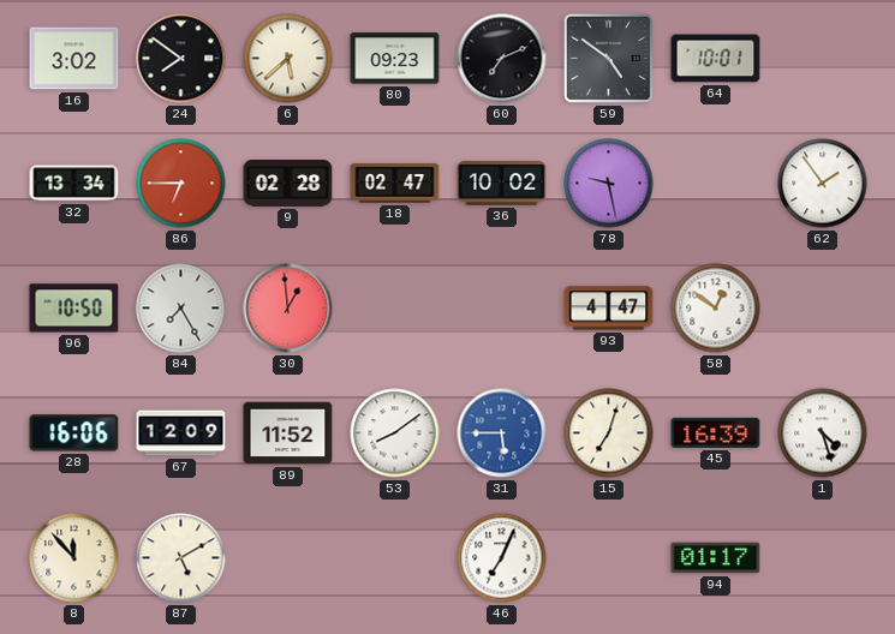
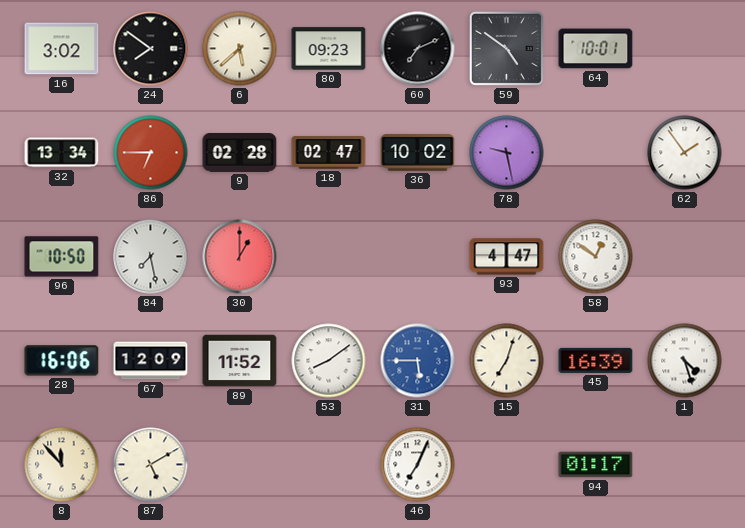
84: 7:25 -> 7:28 (151, 257)
30: 12:59 -> 1:00 (240, 257)
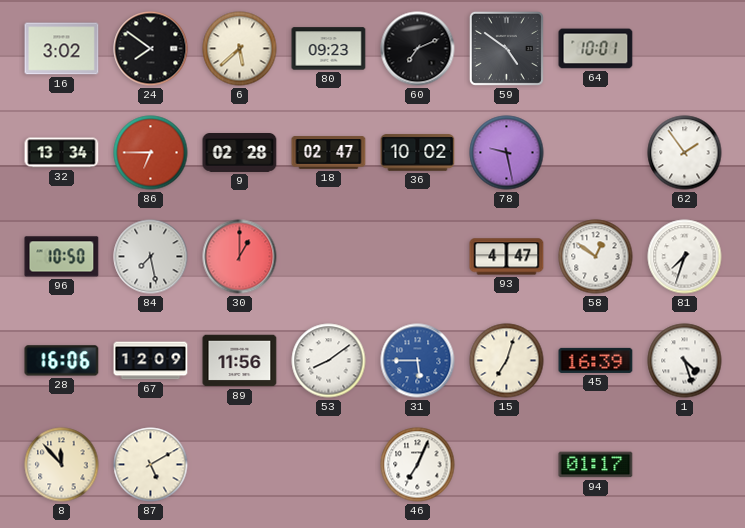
81: none -> 7:33 (685, 257)
89: 11:52 -> 11:56 (240, 361)
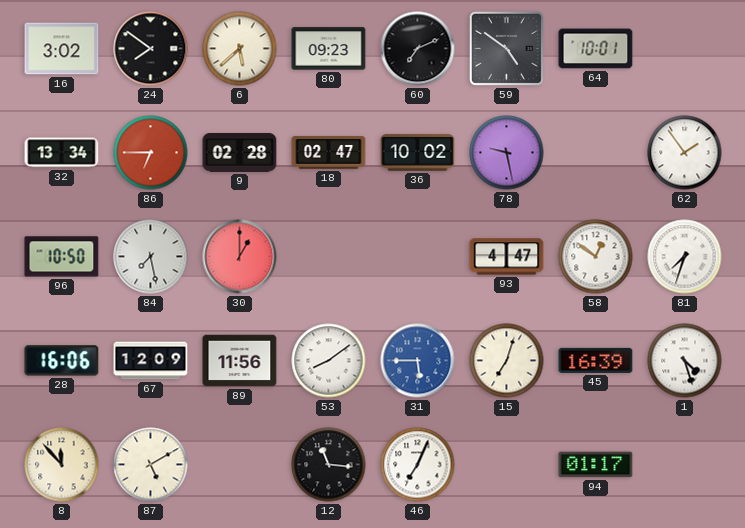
12: none -> 11:16 (329, 465)
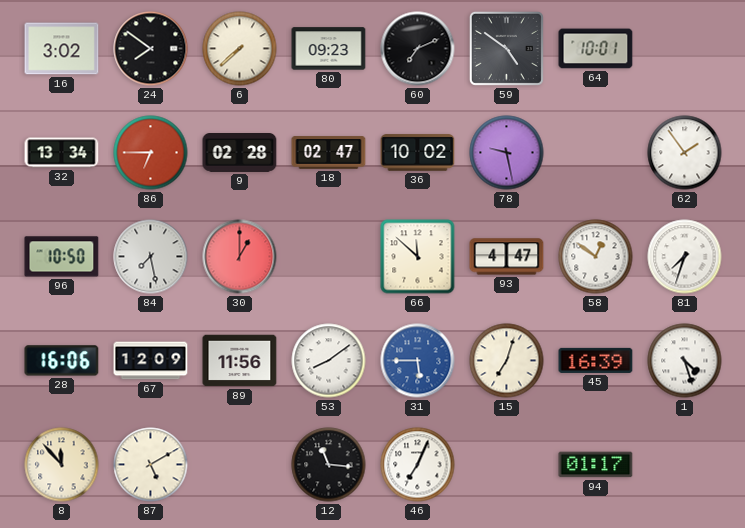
6: 5:38 -> 7:38 (240, 49)
66: none -> 11:52 (418, 257)
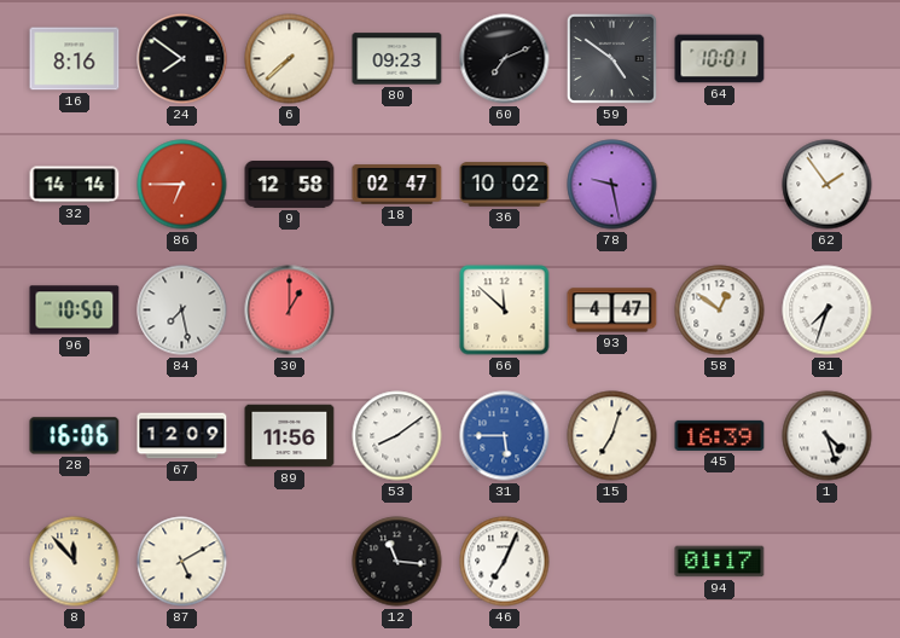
16: 3:02 -> 8:16 (75, 59)
32: 13:34 -> 14:14 (75, 185)
9: 02:28 -> 12:58 (290, 185)
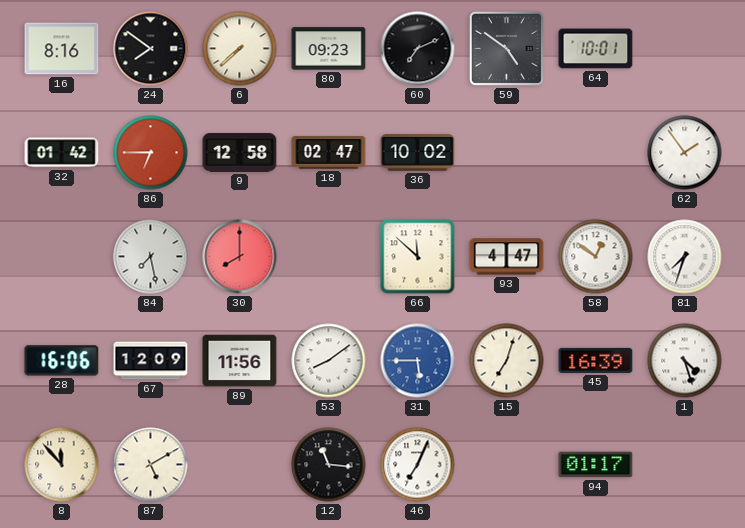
32: 14:14 -> 01:42 (62, 153)
78: 9:28 -> none (612, 185)
96: 10:50 -> none (75, 311)
30: 1:00 -> 8:00 (240, 257)
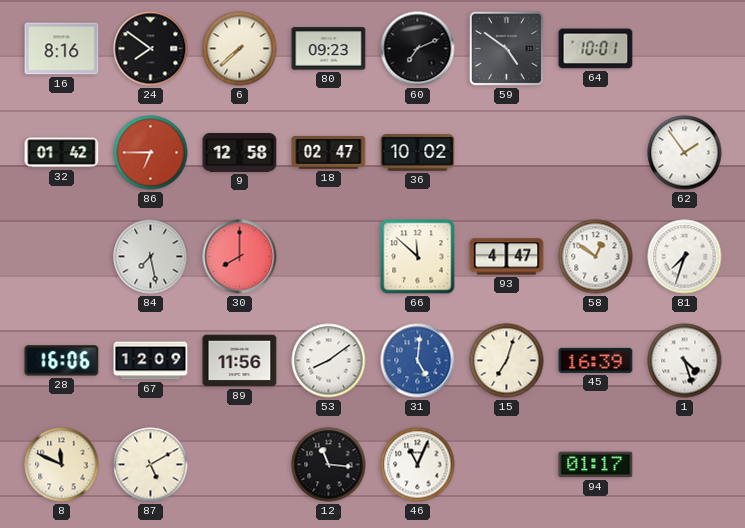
31: 5:45 -> 5:01 (418, 361)
8: 11:53 -> 11:49 (62, 465)
46: 7:04 -> 11:04 (418, 465)
